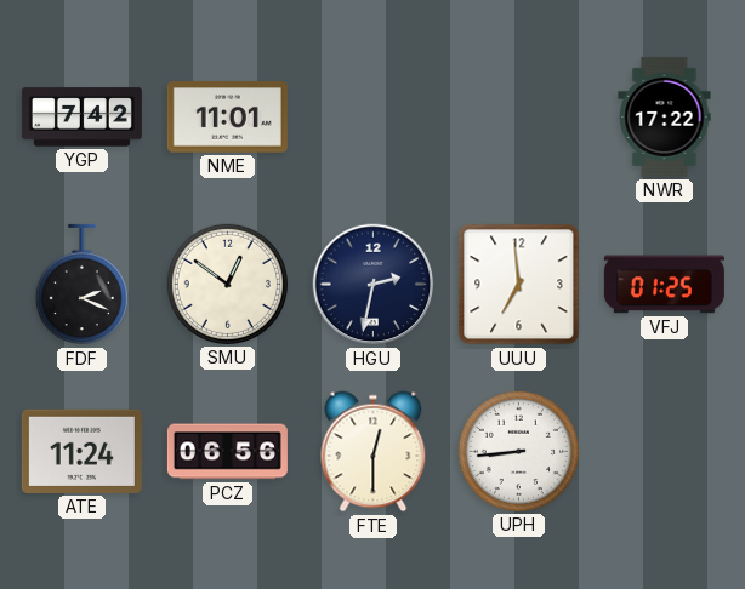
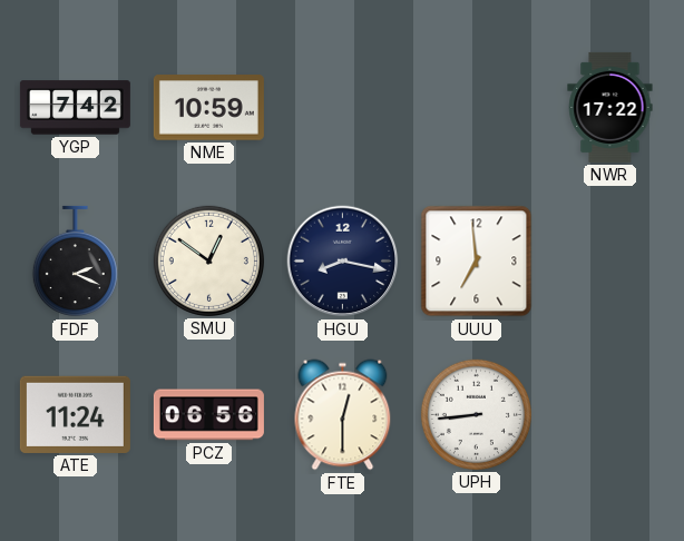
NME: 11:01 -> 10:59 (208, 108)
HGU: 2:32 -> 8:17 (343, 262)
VFJ: 01:25 -> none (664, 285)
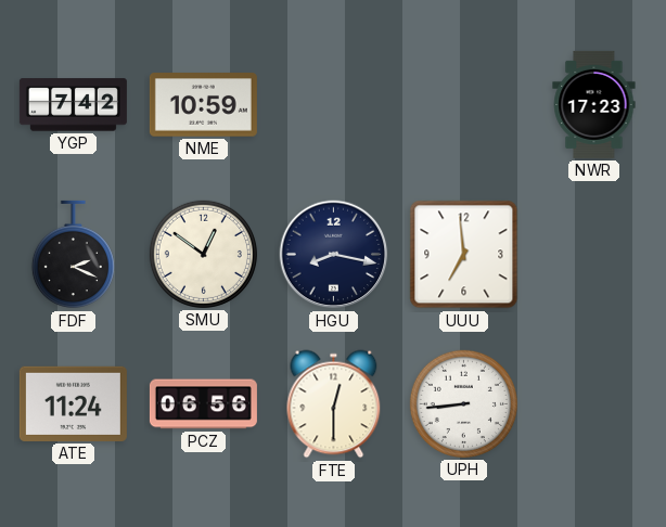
NWR: 17:22 -> 17:23 (594, 104)
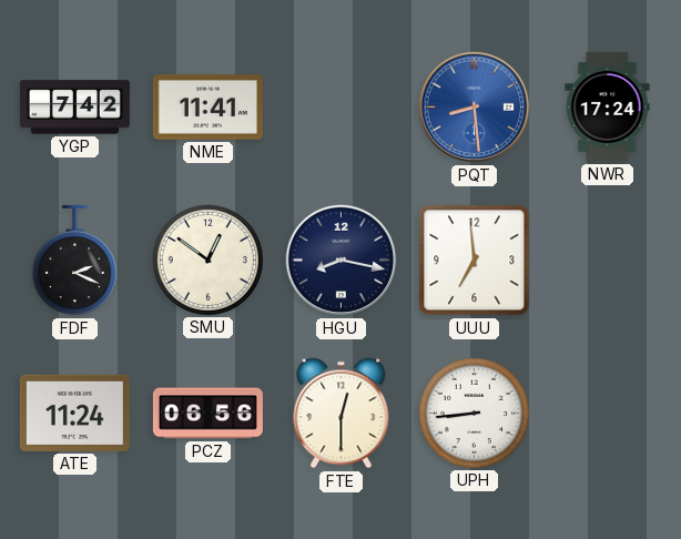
NME: 10:59 -> 11:41 (207, 108)
PQT: none -> 8:29 (475, 108)
NWR: 17:23 -> 17:24 (608, 106)
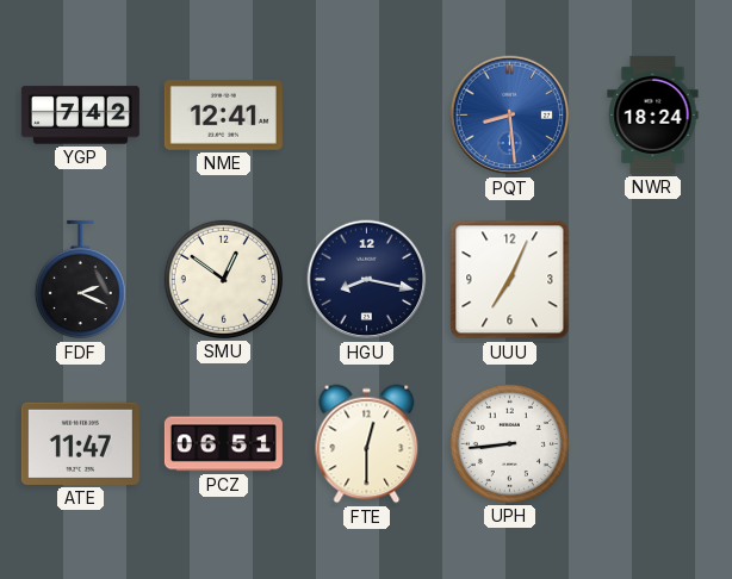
NME: 11:41 -> 12:41 (223, 116)
NWR: 17:24 -> 18:24 (653, 114)
UUU: 6:59 -> 7:04 (510, 280)
ATE: 11:24 -> 11:47 (80, 443)
PCZ: 06:56 -> 06:51 (223, 444)
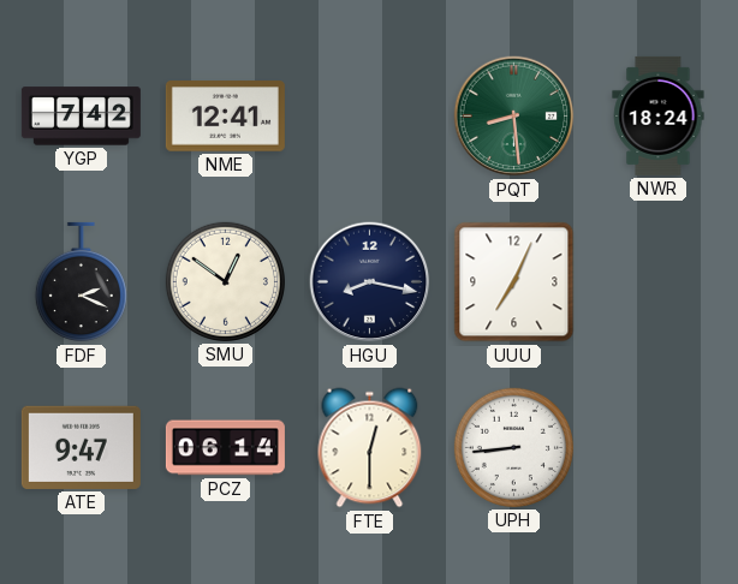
PQT dial: blue -> green (514, 117)
ATE: 11:47 -> 9:47 (81, 447)
PCZ: 06:51 -> 06:14 (225, 448)
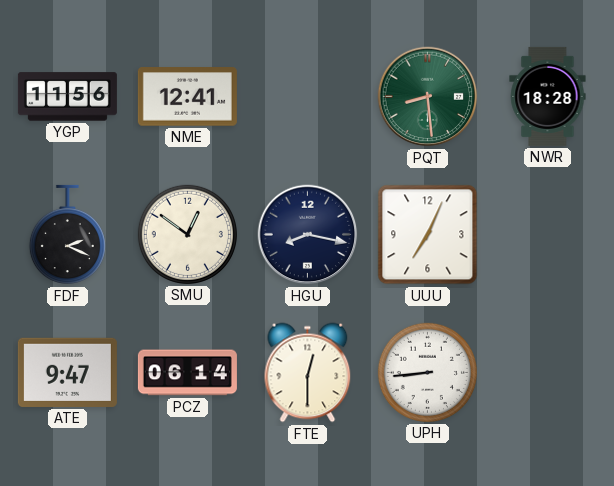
YGP: 7:42 -> 11:56 (67, 97)
NWR: 18:24 -> 18:28 (548, 96)
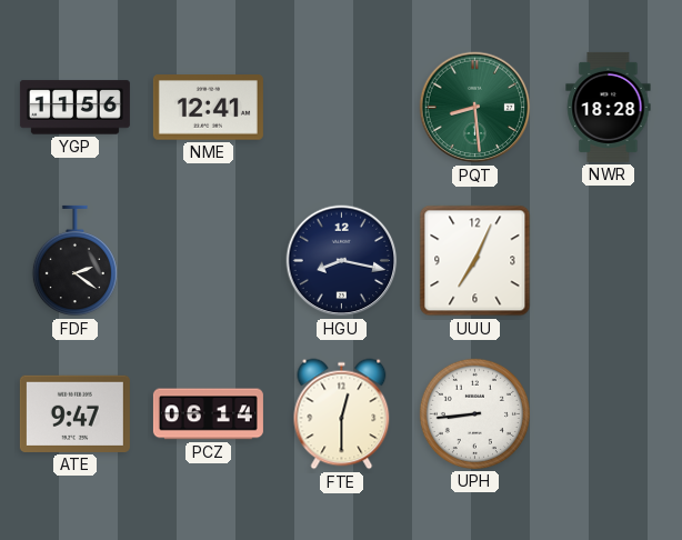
FDF: 2:19 -> 2:21 (74, 261)
SMU: 12:51 -> none (187, 234)
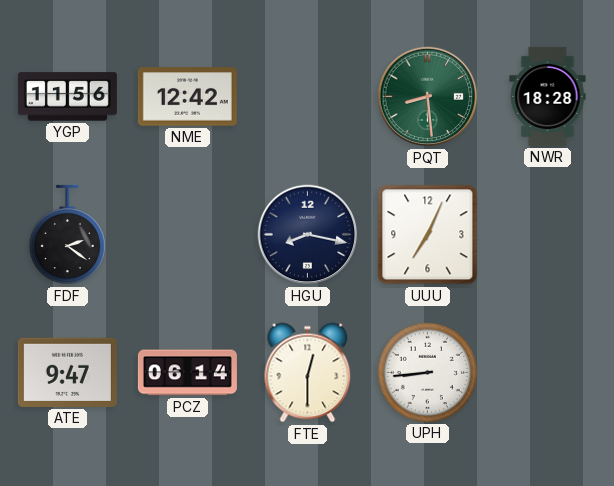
NME: 12:41 -> 12:42 (187, 97)
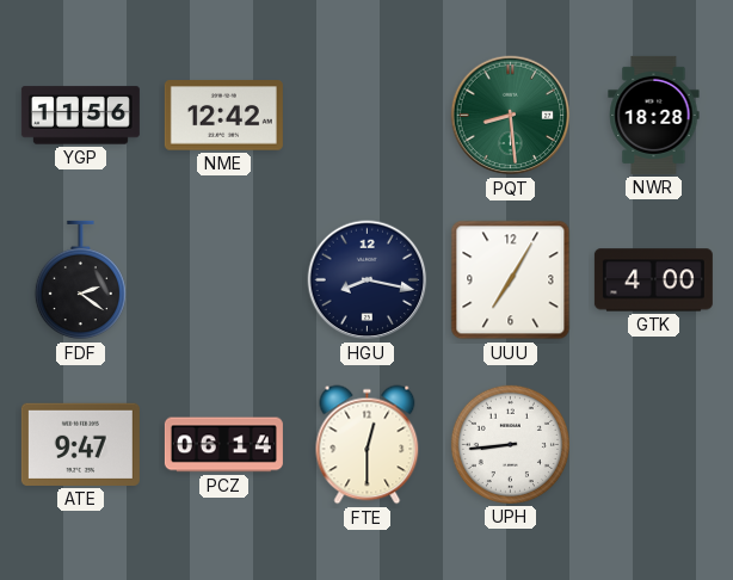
UUU: 7:04 -> 7:05 (511, 280)
GTK: none -> 4:00 (653, 280)
